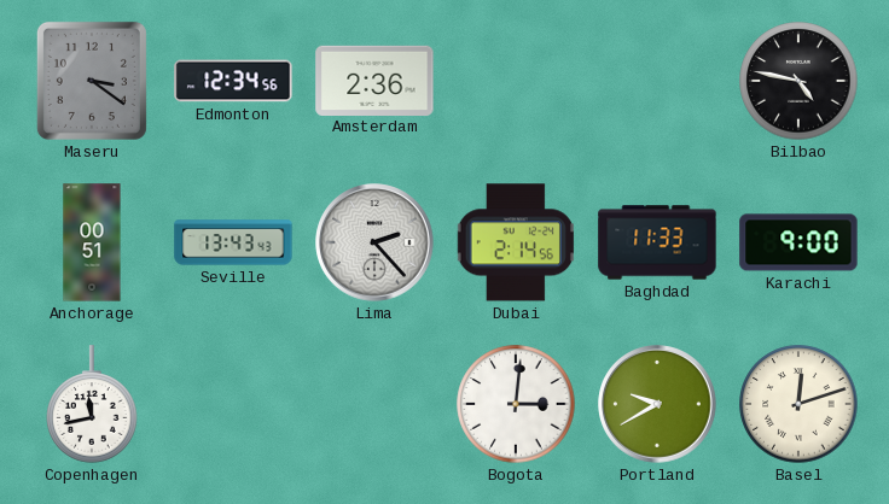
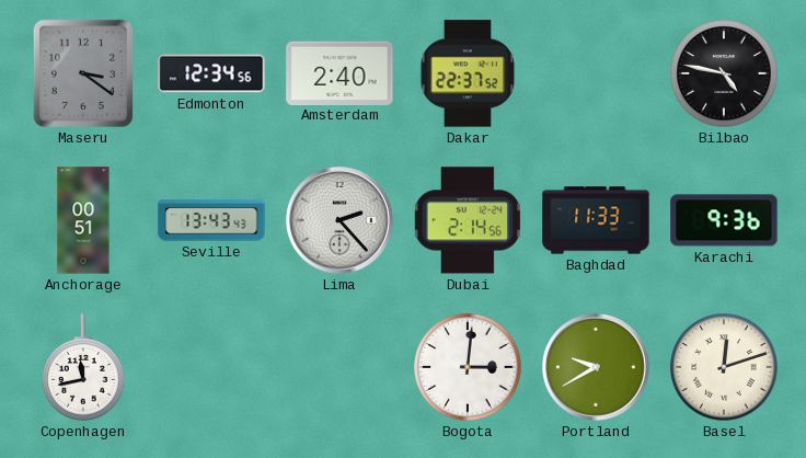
Amsterdam: 2:36 -> 2:40 (339, 72)
Dakar: none -> 22:37 (468, 73)
Karachi: 9:00 -> 9:36 (724, 220)
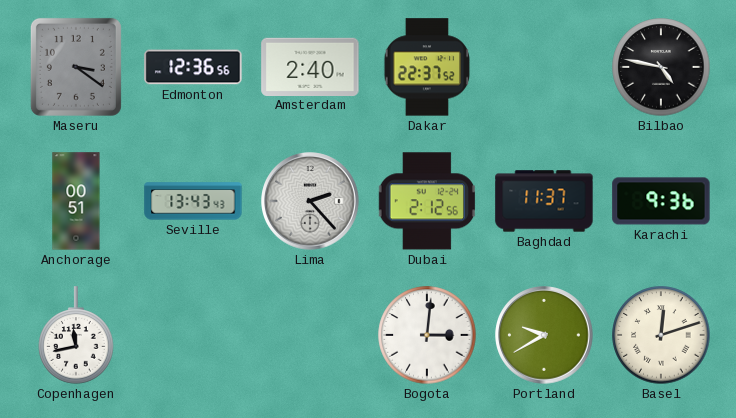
Edmonton: 12:34 -> 12:36 (193, 67)
Dubai: 2:14 -> 2:12 (426, 201)
Baghdad: 11:33 -> 11:37 (544, 201)
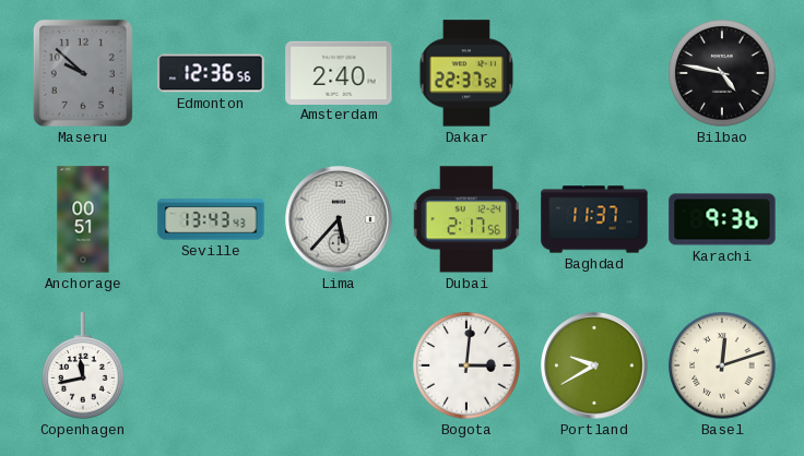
Maseru: 3:21 -> 9:52 (83, 73)
Lima: 2:23 -> 5:37 (339, 219)
Dubai: 2:12 -> 2:17 (465, 219)
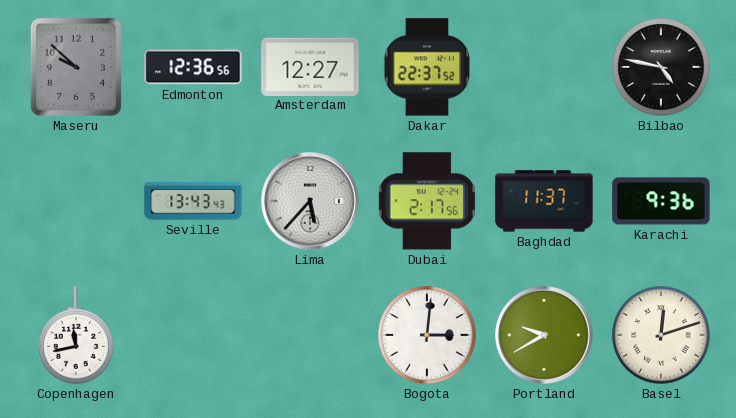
Amsterdam: 2:40 -> 12:27 (310, 66)
Anchorage: 00:51 -> none (83, 219)
